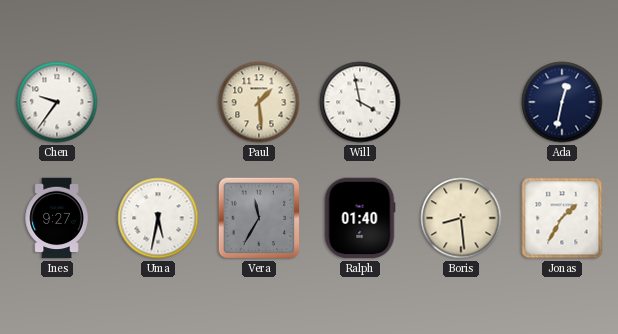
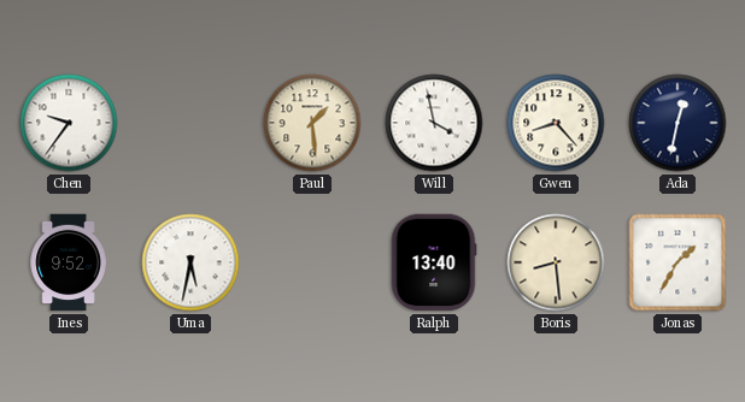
Gwen: none -> 8:23 (556, 123)
Ines: 9:27 -> 9:52 (69, 262)
Vera: 11:35 -> none (259, 218)
Ralph: 01:40 -> 13:40 (434, 262)
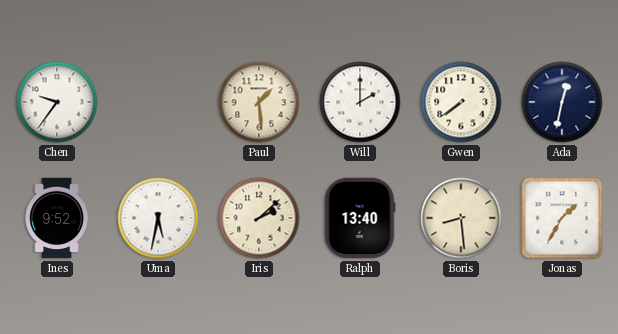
Will: 3:58 -> 2:00 (360, 102)
Gwen: 8:23 -> 7:39 (461, 102)
Iris: none -> 2:08 (259, 218)
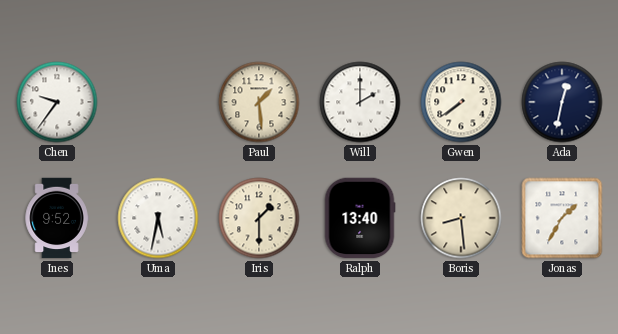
Iris: 2:08 -> 1:30 (259, 218)
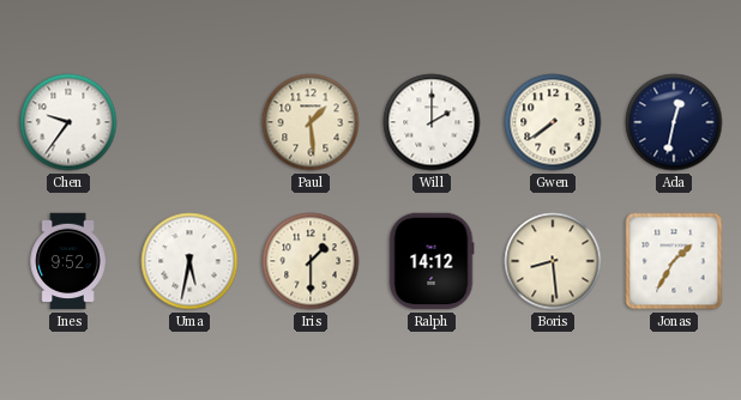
Ralph: 13:40 -> 14:12 (432, 261)
